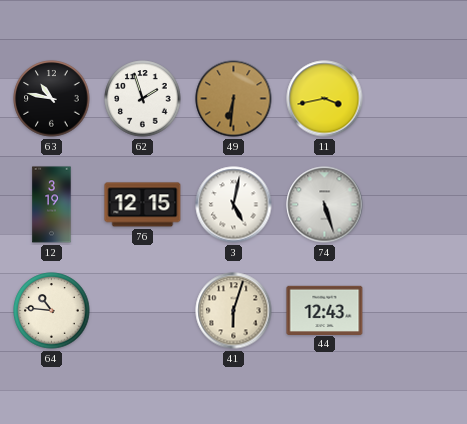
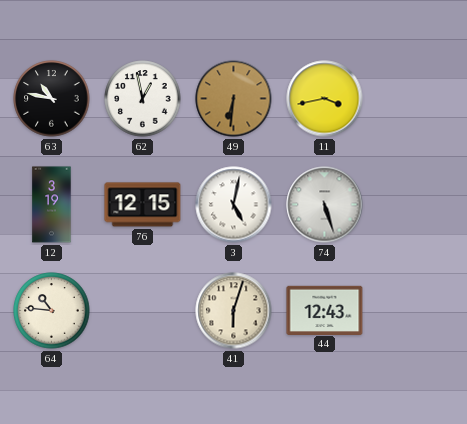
62: 1:57 -> 12:58 (143, 99)
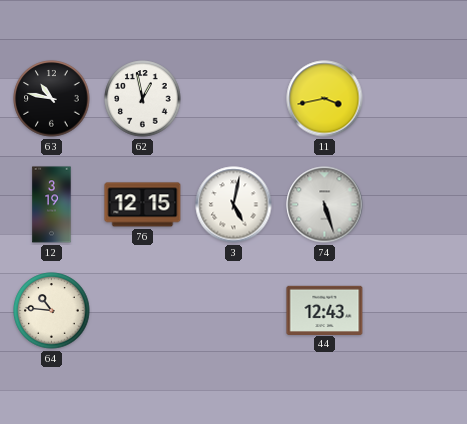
49: 6:31 -> none (234, 99)
41: 6:03 -> none (234, 311)
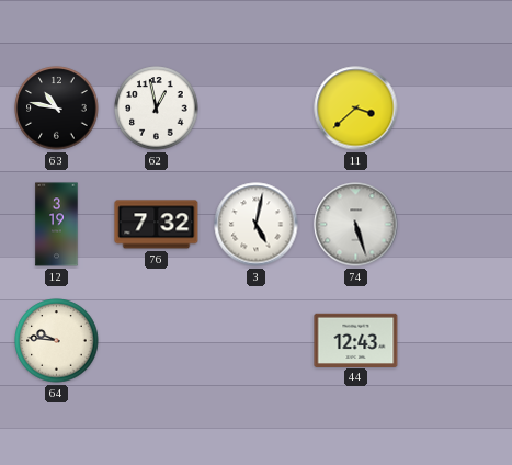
11: 3:43 -> 3:38 (356, 109)
76: 12:15 -> 7:32 (157, 225)
64: 10:46 -> 9:46 (57, 341)
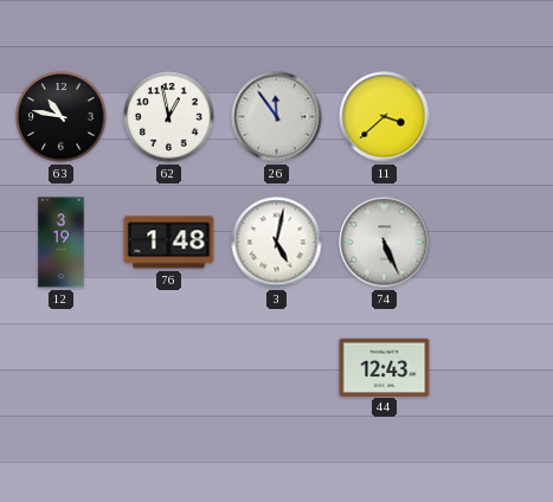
26: none -> 11:54 (277, 117)
76: 7:32 -> 1:48 (169, 243)
74: 5:27 -> 5:26 (385, 243)
64: 9:46 -> none (57, 341)
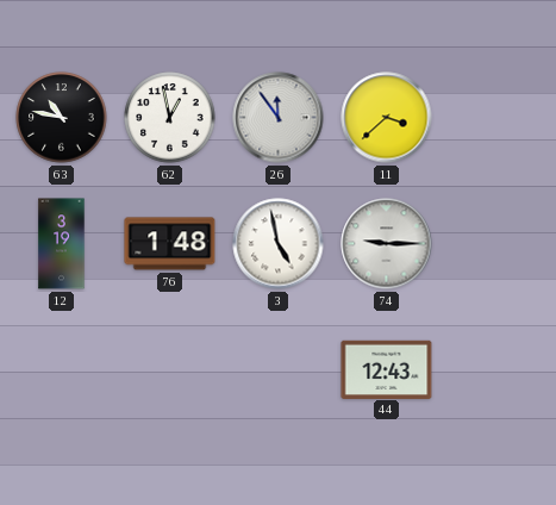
3: 5:02 -> 4:58 (279, 244)
74: 5:26 -> 9:15 (387, 244)
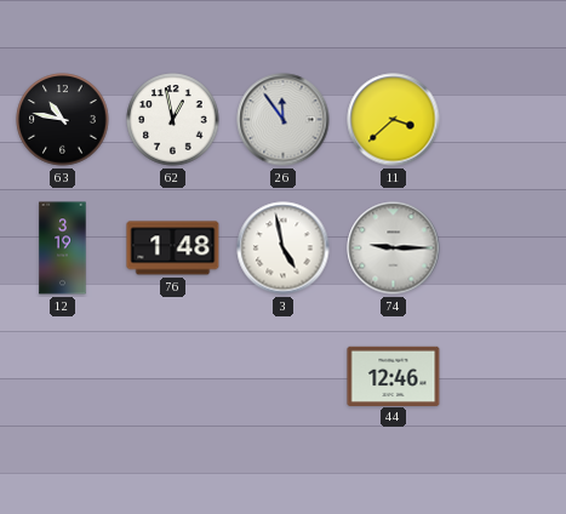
44: 12:43 -> 12:46 (394, 376)
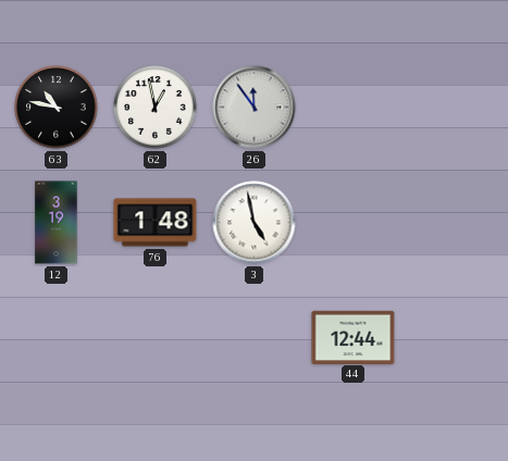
11: 3:38 -> none (394, 120)
74: 9:15 -> none (394, 249)
44: 12:46 -> 12:44 (354, 337)
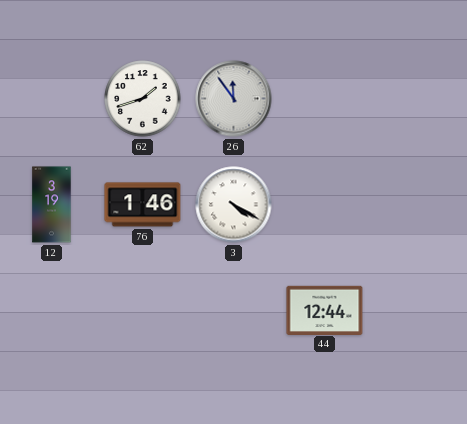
63: 10:47 -> none (57, 108)
62: 12:58 -> 1:42 (143, 99)
76: 1:48 -> 1:46 (143, 205)
3: 4:58 -> 4:20 (234, 205)
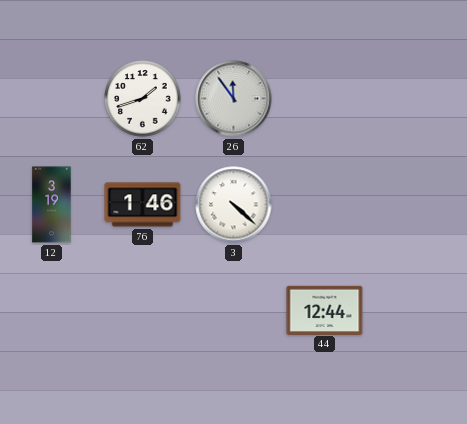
3: 4:20 -> 4:22 (234, 205)
